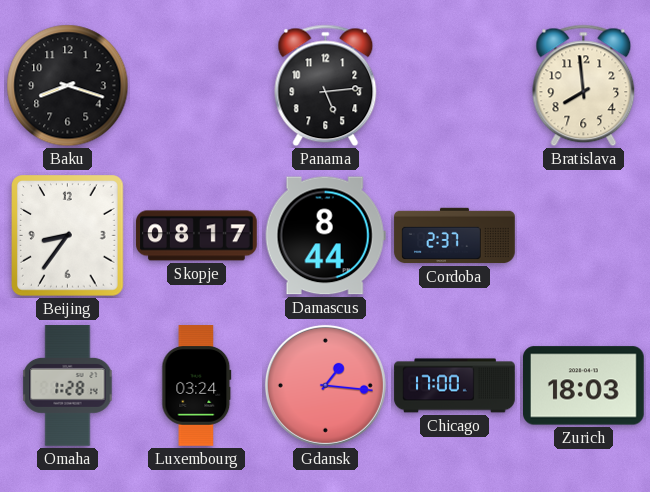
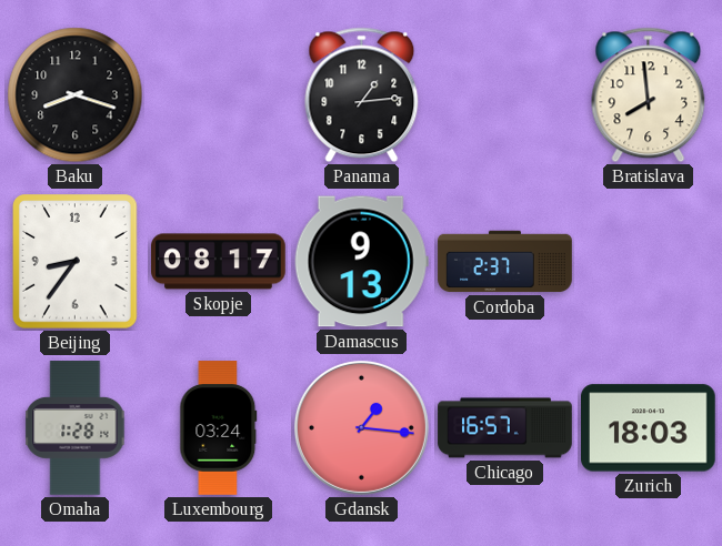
Panama: 5:14 -> 1:14 (362, 95)
Damascus: 8:44 -> 9:13 (361, 262)
Chicago: 17:00 -> 16:57 (505, 428)
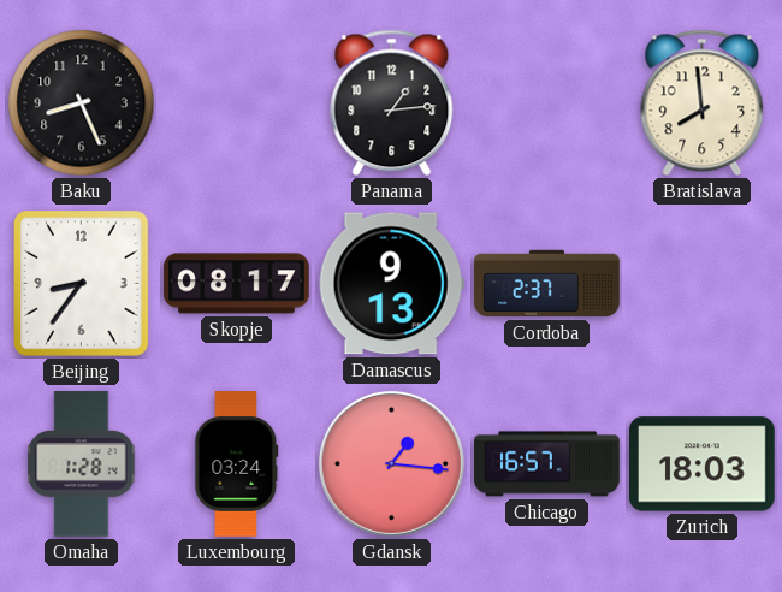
Baku: 8:18 -> 8:26 (82, 103)
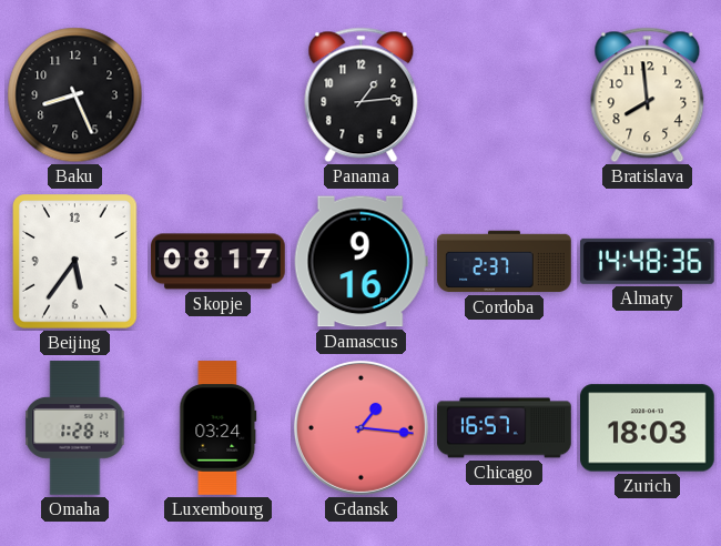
Beijing: 8:36 -> 5:36 (75, 262)
Damascus: 9:13 -> 9:16 (360, 262)
Almaty: none -> 14:48 (647, 261)
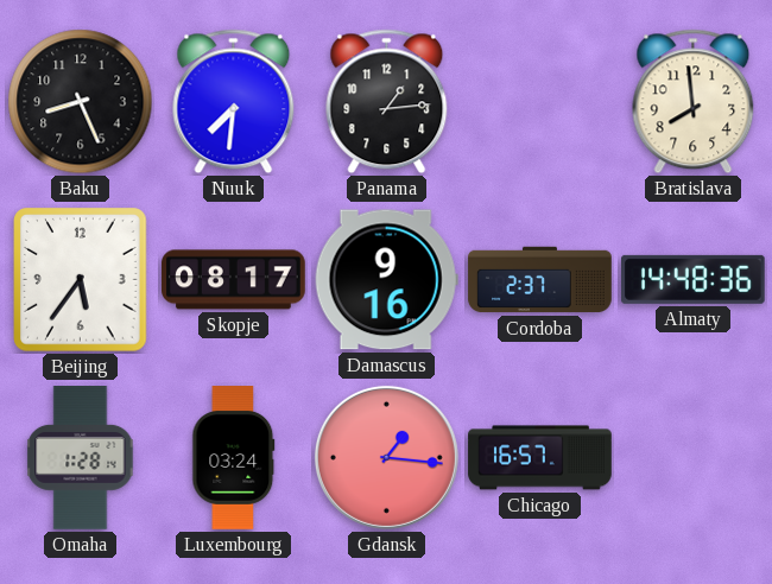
Nuuk: none -> 7:31 (234, 102)
Zurich: 18:03 -> none (648, 428)
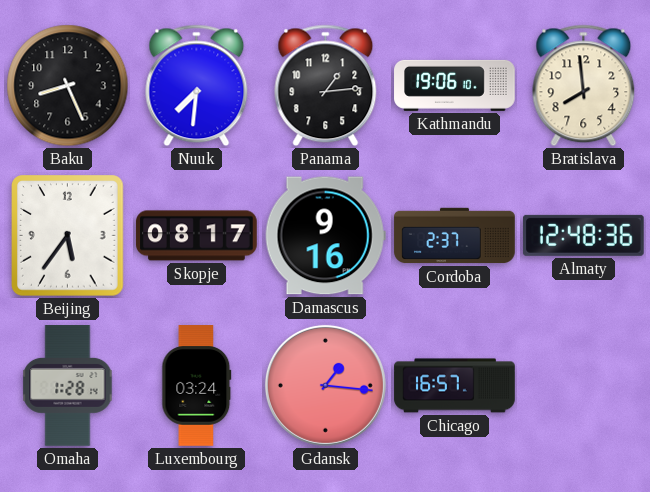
Kathmandu: none -> 19:06 (455, 85)
Almaty: 14:48 -> 12:48 (583, 235)
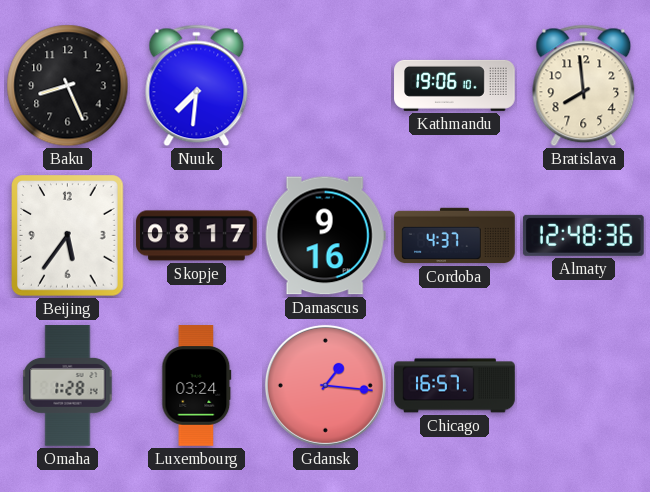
Panama: 1:14 -> none (326, 86)
Cordoba: 2:37 -> 4:37 (455, 236)
